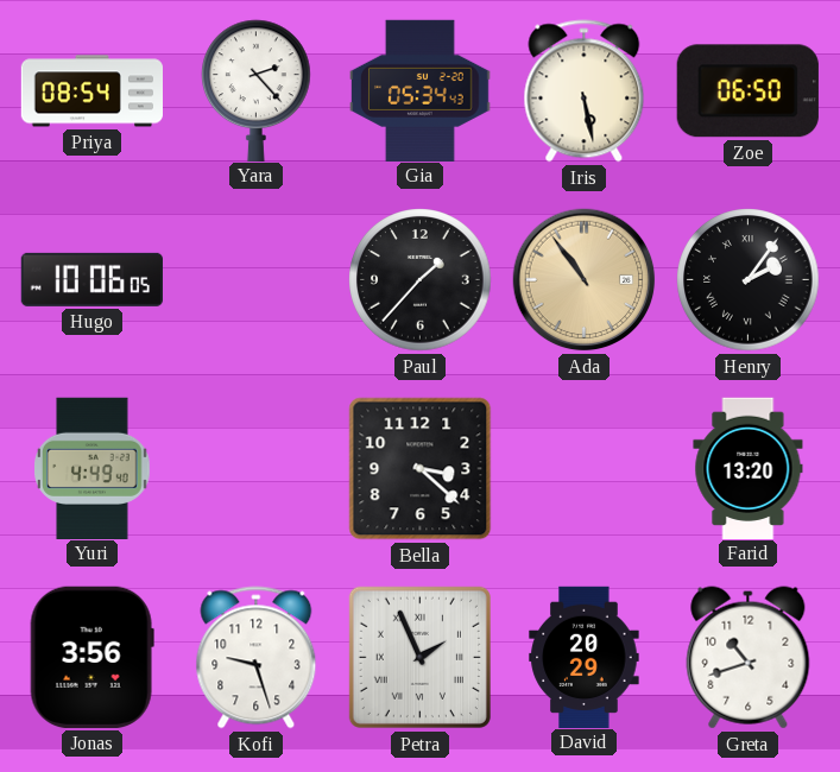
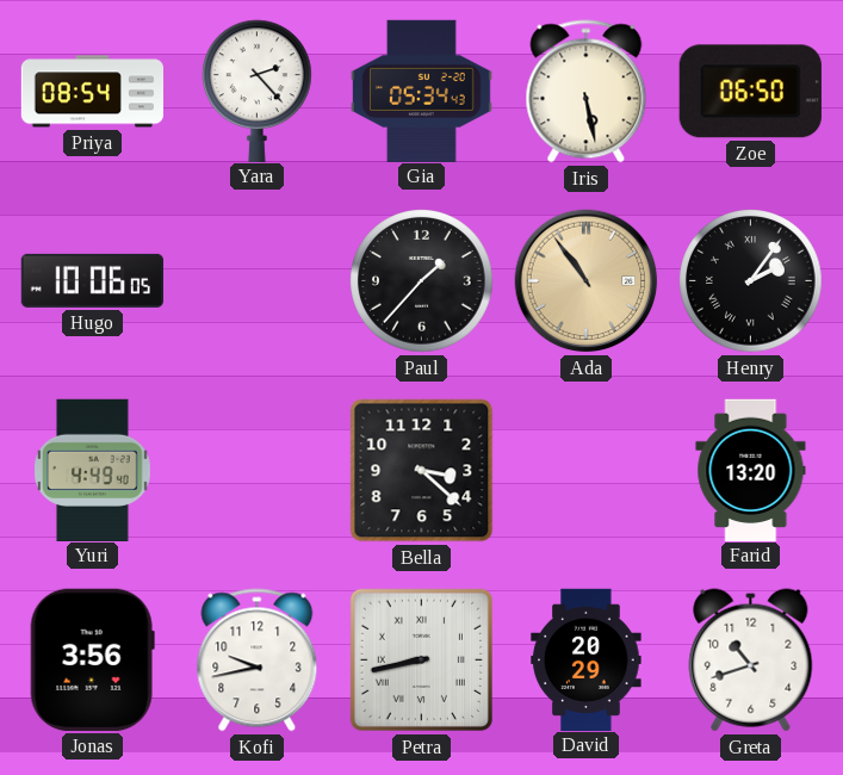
Kofi: 9:27 -> 9:43 (258, 661)
Petra: 1:56 -> 8:43 (421, 659)
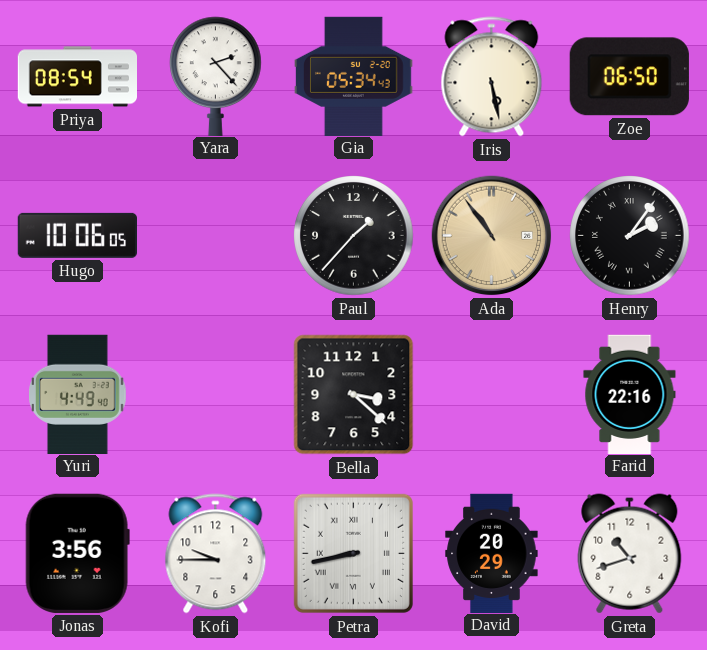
Farid: 13:20 -> 22:16 (630, 394)
Kofi: 9:43 -> 9:45 (216, 554)
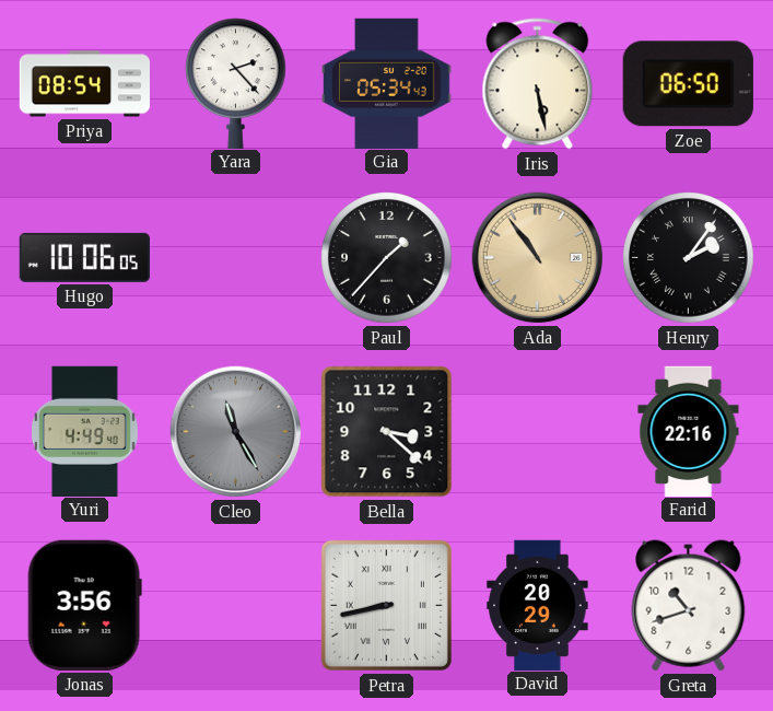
Cleo: none -> 11:25 (236, 432)
Kofi: 9:45 -> none (216, 554)
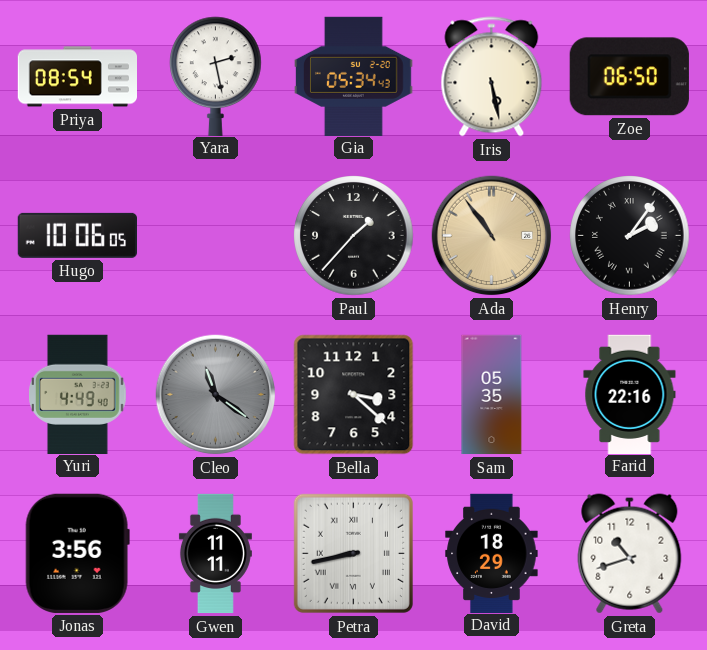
Yara: 2:23 -> 2:28 (216, 76)
Cleo: 11:25 -> 11:21 (216, 395)
Sam: none -> 05:35 (492, 395)
Gwen: none -> 11:11 (215, 554)
David: 20:29 -> 18:29 (492, 553)
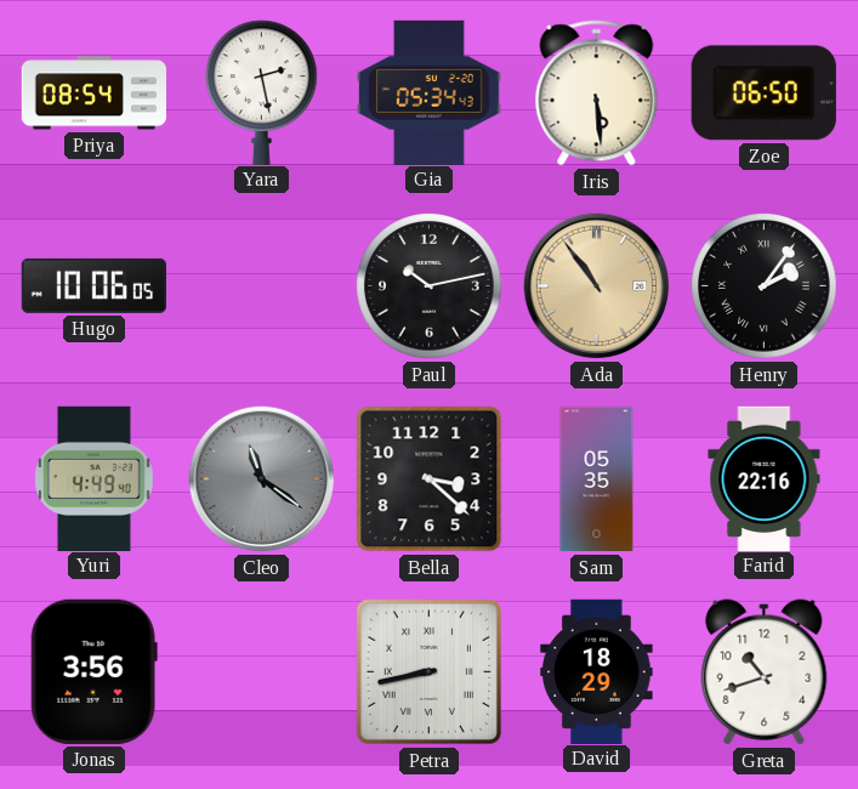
Iris: 5:28 -> 5:29 (597, 93)
Paul: 1:37 -> 10:13 (430, 286)
Gwen: 11:11 -> none (215, 554)
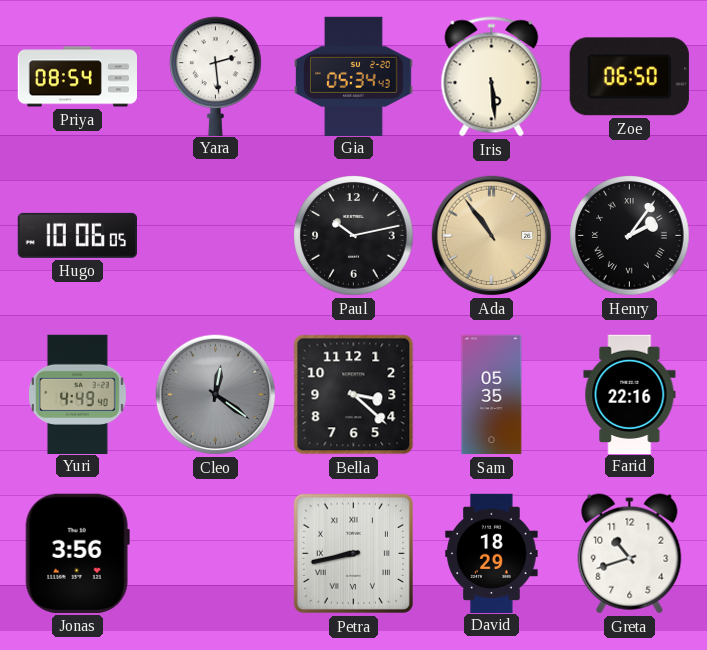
Yara: 2:28 -> 2:29 (216, 76)
Cleo: 11:21 -> 12:21 (216, 395)
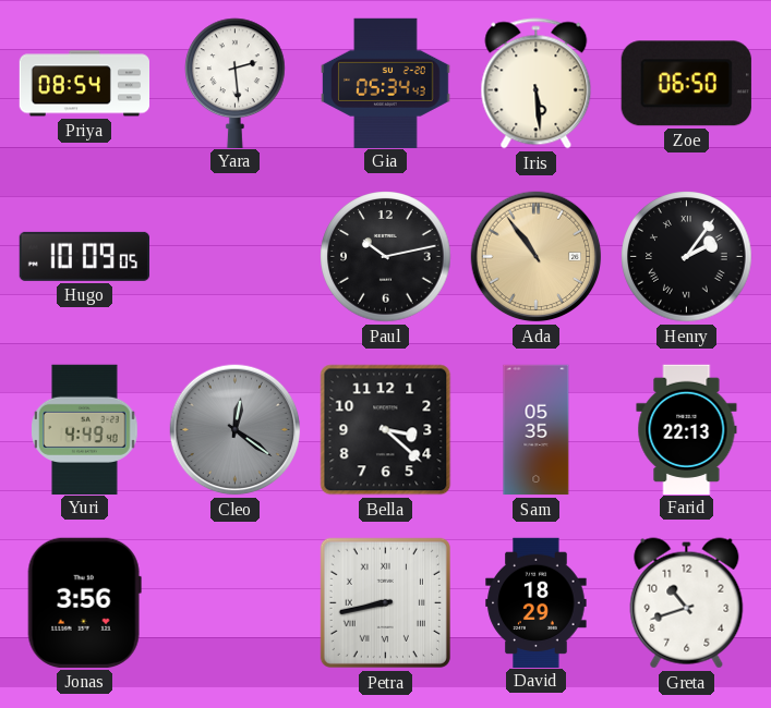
Hugo: 10:06 -> 10:09 (84, 256)
Farid: 22:16 -> 22:13 (687, 429)
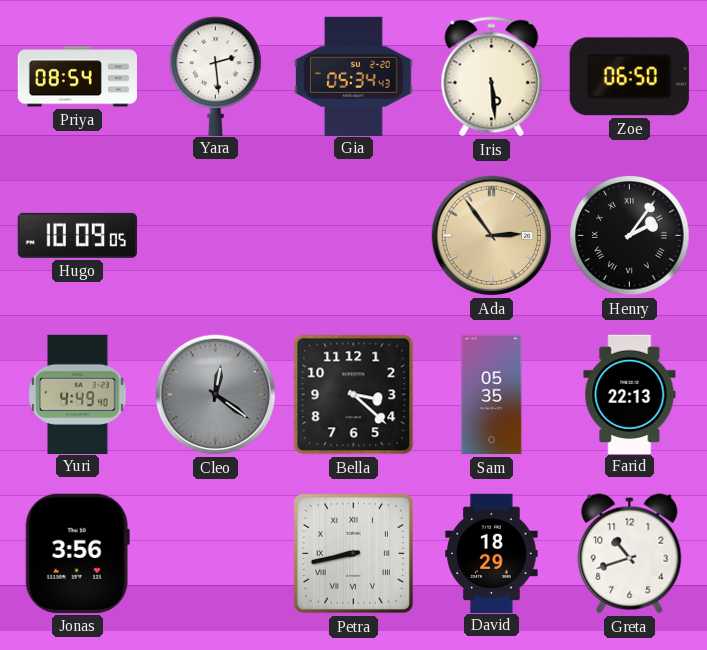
Paul: 10:13 -> none (386, 257)
Ada: 10:54 -> 2:54 (492, 236)
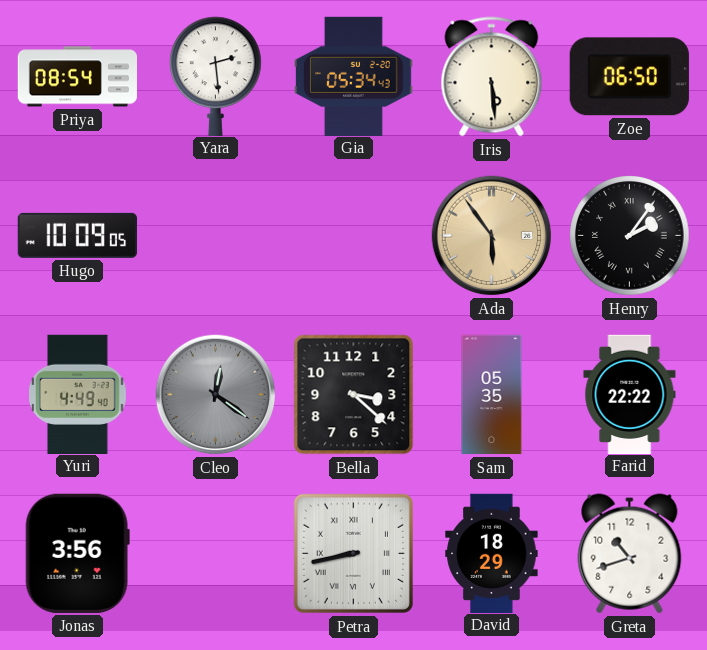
Ada: 2:54 -> 5:54 (492, 236)
Farid: 22:13 -> 22:22 (630, 394)
